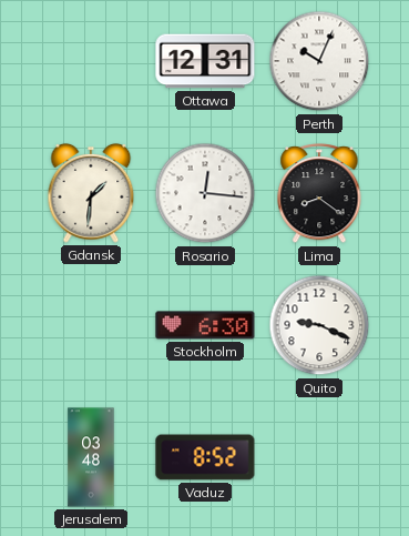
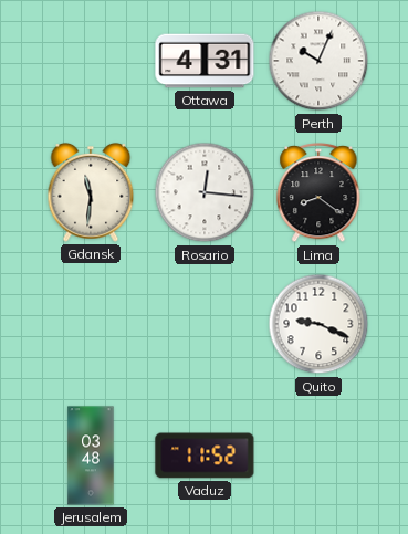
Ottawa: 12:31 -> 4:31 (205, 61)
Gdansk: 1:31 -> 11:31 (91, 192)
Stockholm: 6:30 -> none (205, 325)
Vaduz: 8:52 -> 11:52 (205, 456)
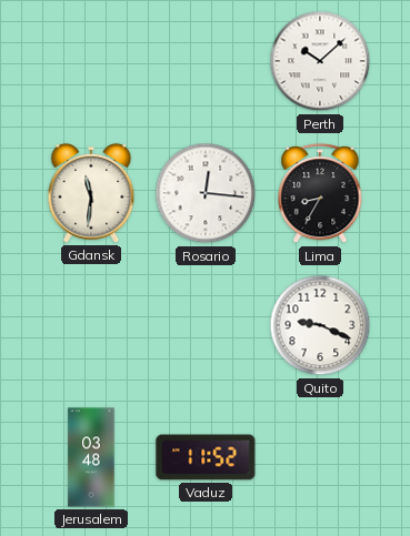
Ottawa: 4:31 -> none (205, 61)
Perth: 10:04 -> 10:08 (320, 61)
Lima: 8:21 -> 8:35 (320, 194)
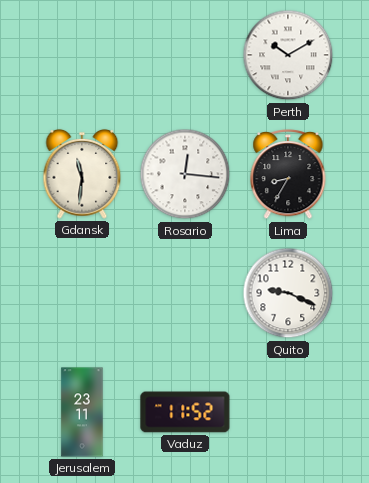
Perth: 10:08 -> 10:10 (288, 55)
Jerusalem: 03:48 -> 23:11 (82, 412)
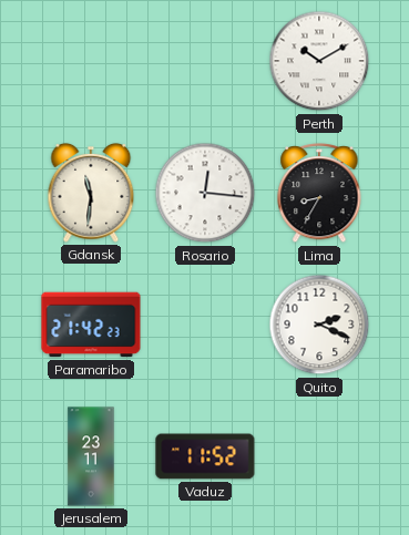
Paramaribo: none -> 21:42 (91, 325)
Quito: 9:19 -> 2:19 (319, 325)
